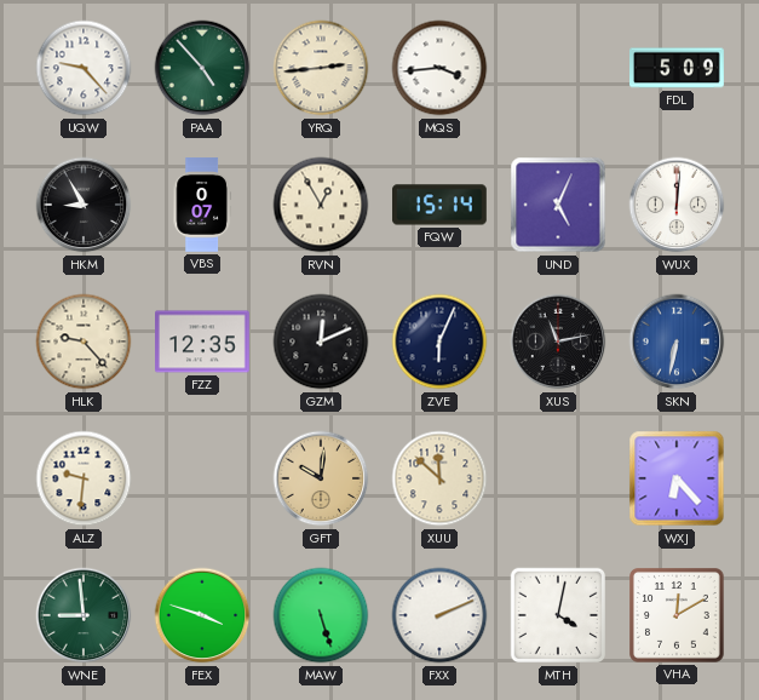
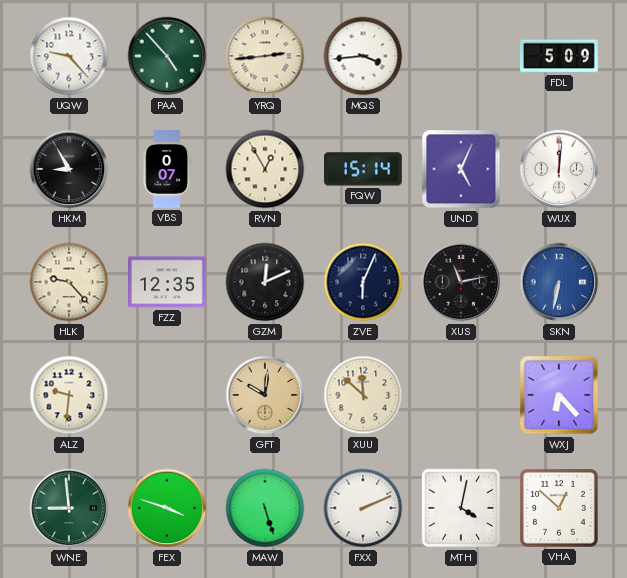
VHA: 12:10 -> 12:52 (560, 509)
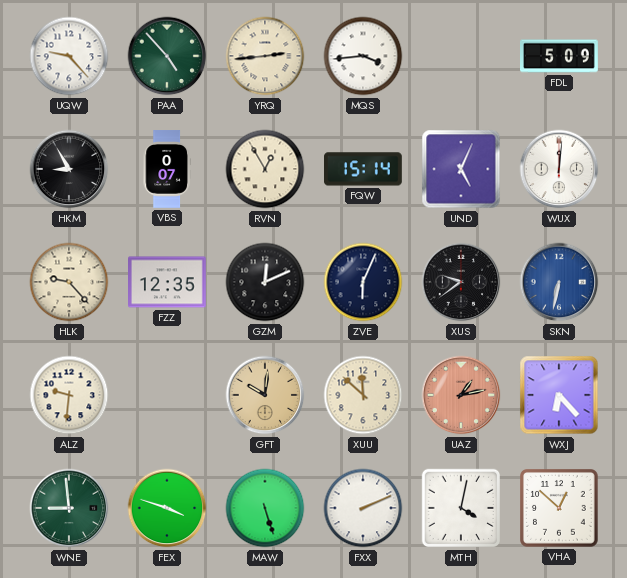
XUS: 11:13 -> 9:39 (461, 282)
UAZ: none -> 1:13 (461, 395)
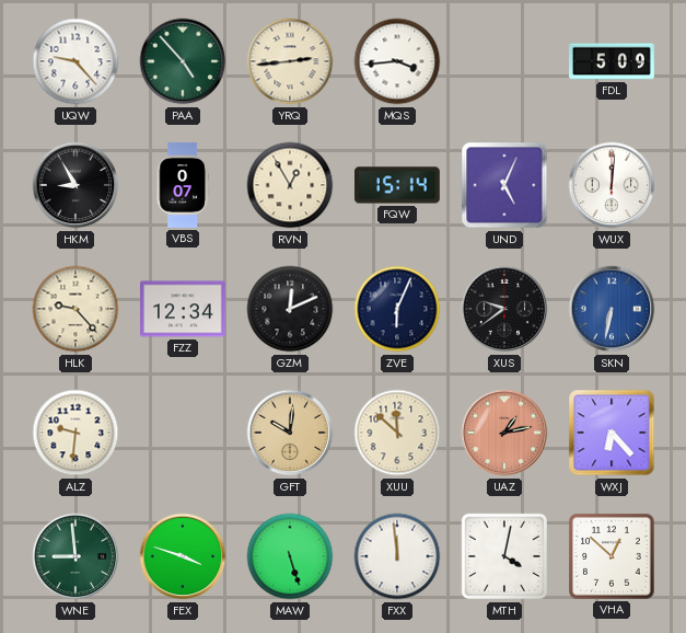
FZZ: 12:35 -> 12:34 (184, 309)
FXX: 2:11 -> 11:59 (397, 556)
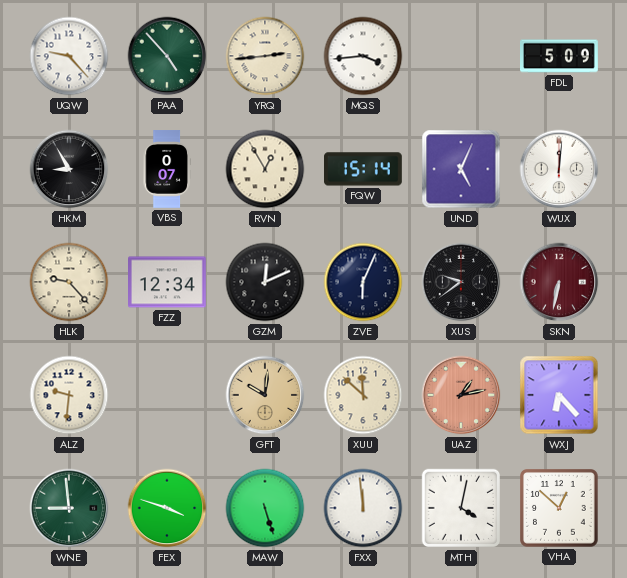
SKN dial: blue -> burgundy (559, 282)
